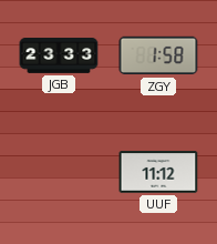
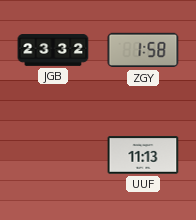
JGB: 23:33 -> 23:32 (53, 51)
UUF: 11:12 -> 11:13 (143, 155)
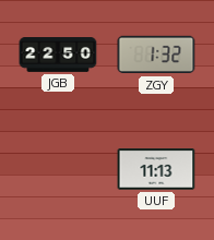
JGB: 23:32 -> 22:50 (58, 56)
ZGY: 1:58 -> 1:32 (156, 55)
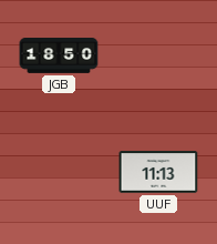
JGB: 22:50 -> 18:50 (59, 57)
ZGY: 1:32 -> none (156, 55)
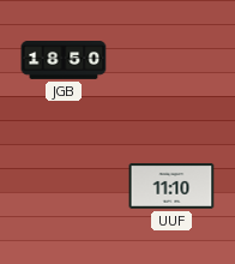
UUF: 11:13 -> 11:10 (171, 186)
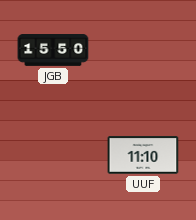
JGB: 18:50 -> 15:50 (53, 51)
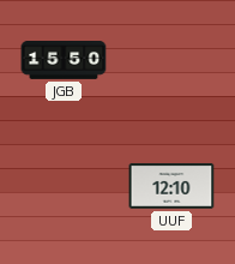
UUF: 11:10 -> 12:10 (171, 186)
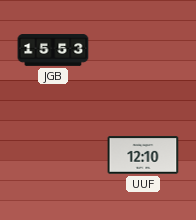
JGB: 15:50 -> 15:53 (53, 51)
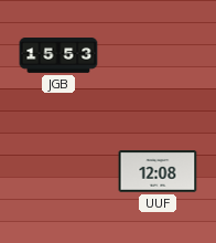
UUF: 12:10 -> 12:08 (158, 171)
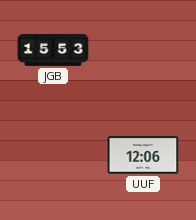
UUF: 12:08 -> 12:06 (143, 155)
